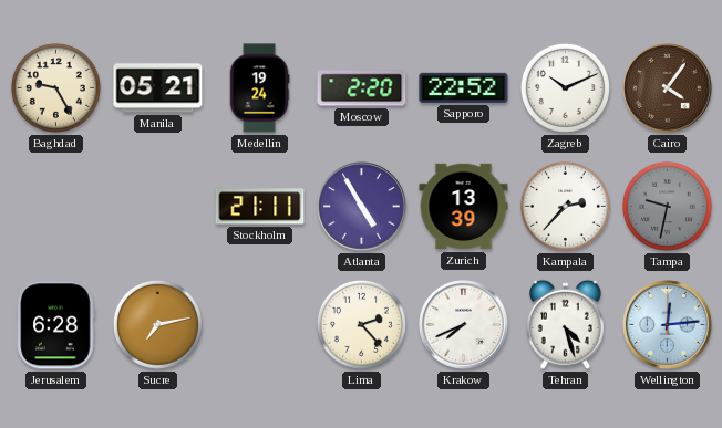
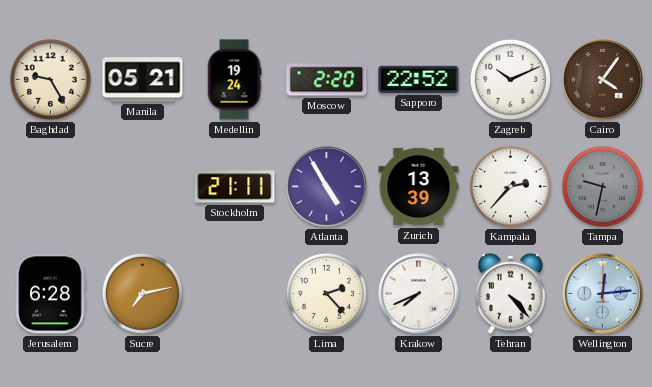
Tehran: 4:27 -> 4:23 (510, 293)
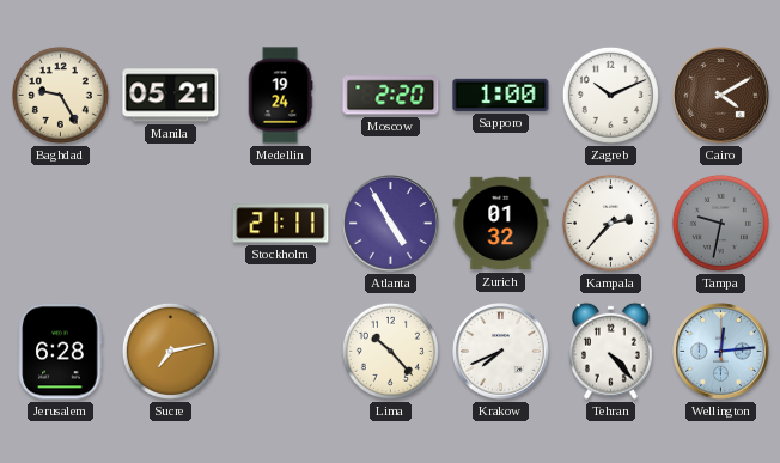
Sapporo: 22:52 -> 1:00 (501, 95)
Cairo: 4:06 -> 4:10 (721, 96)
Zurich: 13:39 -> 01:32 (501, 224)
Lima: 2:23 -> 10:23 (390, 351)
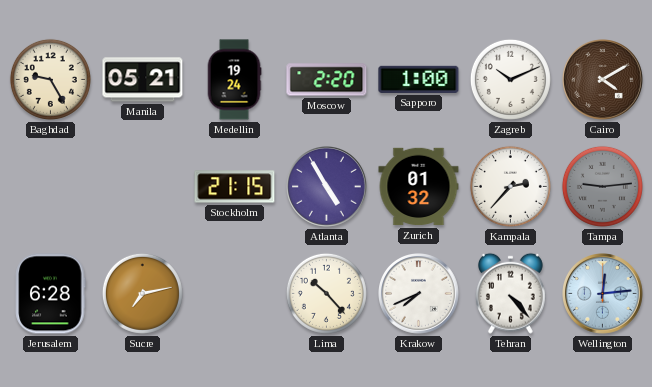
Stockholm: 21:11 -> 21:15 (235, 187)
Tampa: 9:32 -> 9:14 (602, 186)
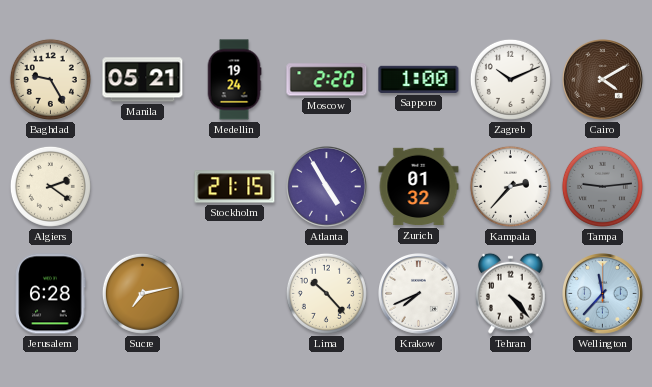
Algiers: none -> 2:21 (50, 186)
Wellington: 12:14 -> 11:37 (603, 294)
